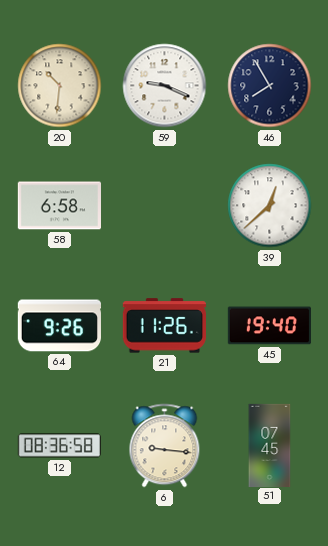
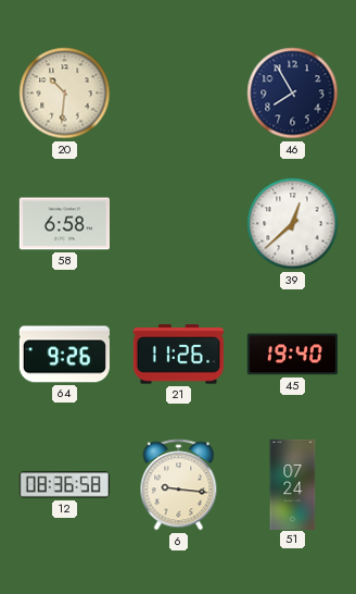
59: 9:19 -> none (165, 86)
51: 07:45 -> 07:24 (293, 484)
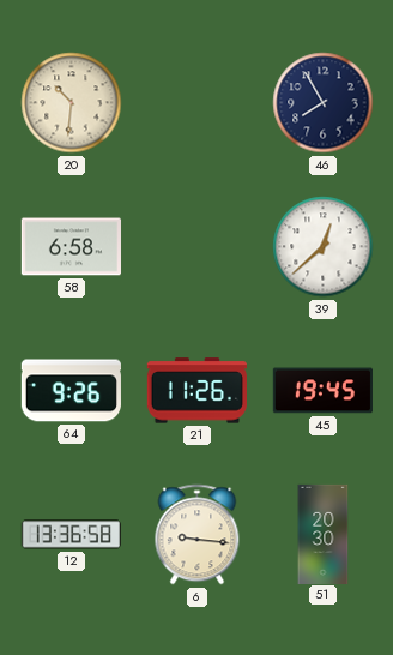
45: 19:40 -> 19:45 (322, 391)
12: 08:36 -> 13:36 (71, 535)
51: 07:24 -> 20:30 (324, 534)
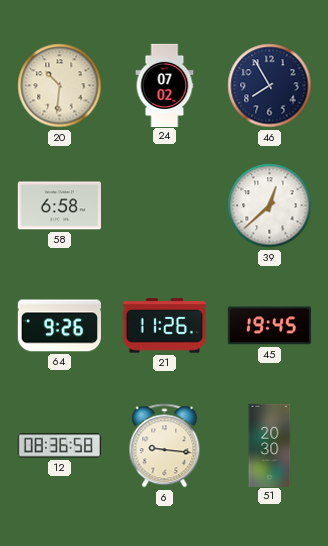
24: none -> 07:02 (165, 85)
12: 13:36 -> 08:36 (59, 446)
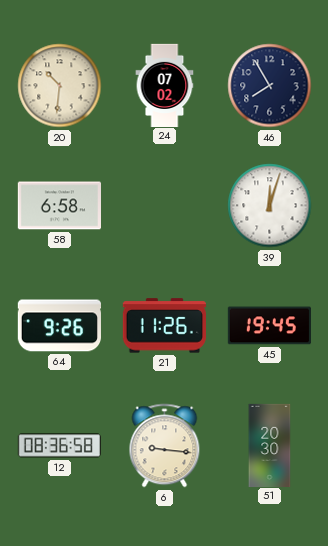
39: 12:38 -> 12:03 (270, 206)
